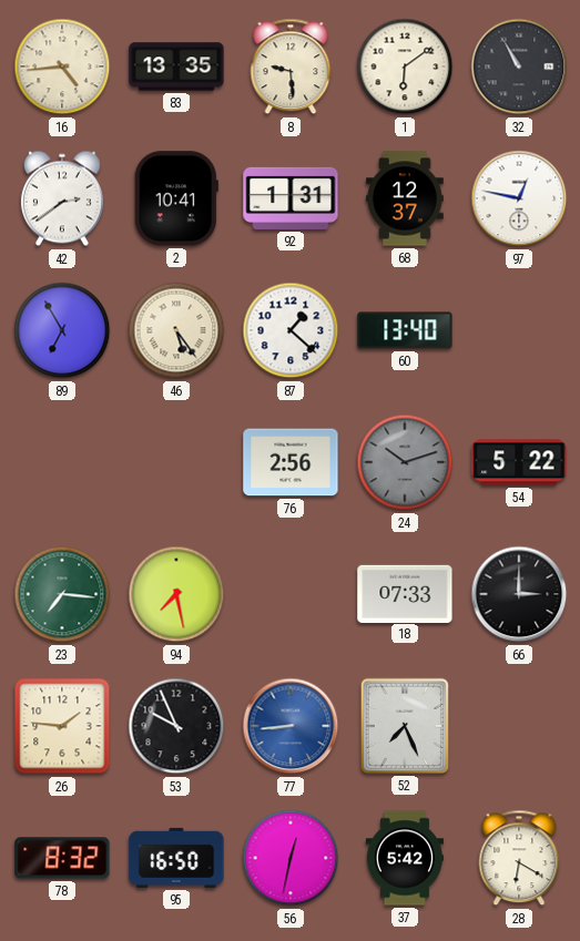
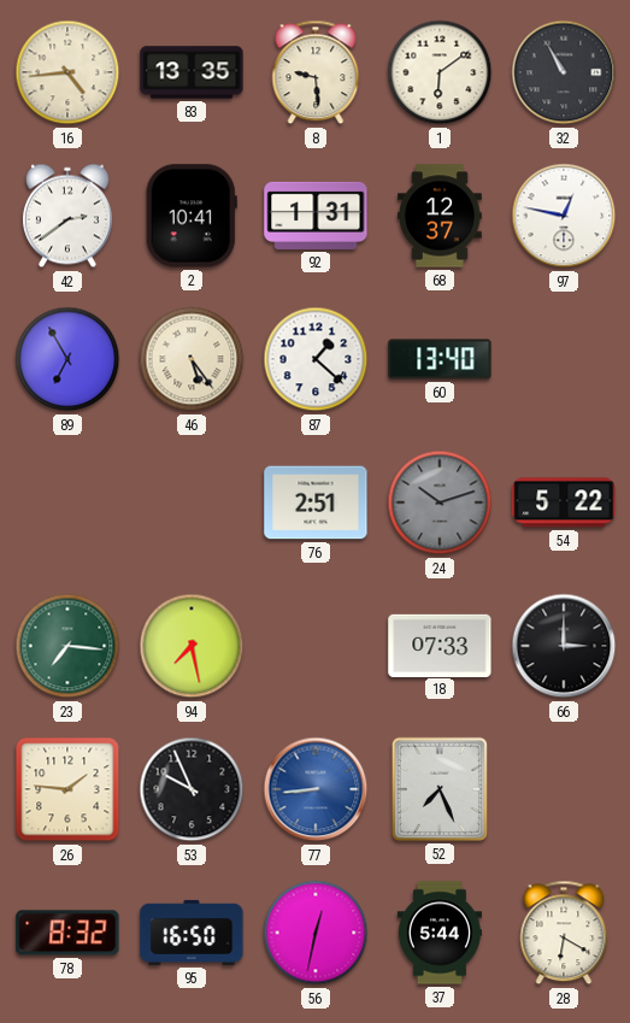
76: 2:56 -> 2:51 (316, 502)
37: 5:42 -> 5:44 (438, 933)
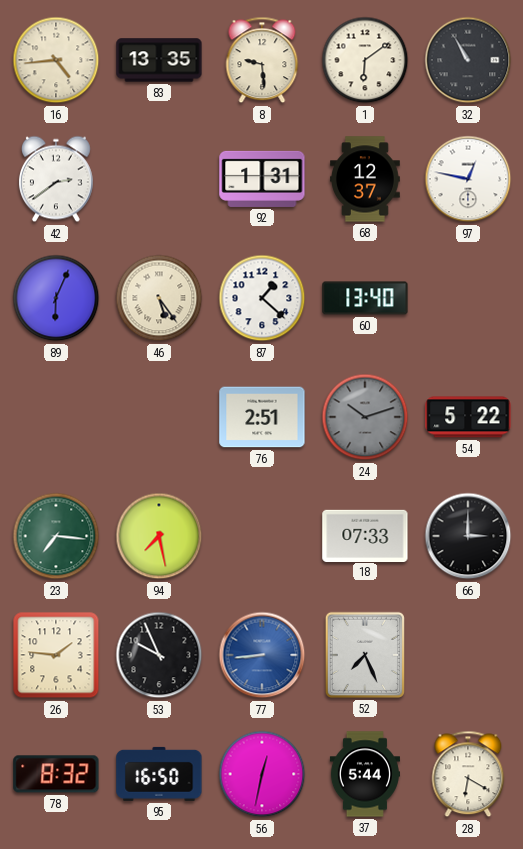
2: 10:41 -> none (192, 216)
89: 6:55 -> 6:04 (56, 298)
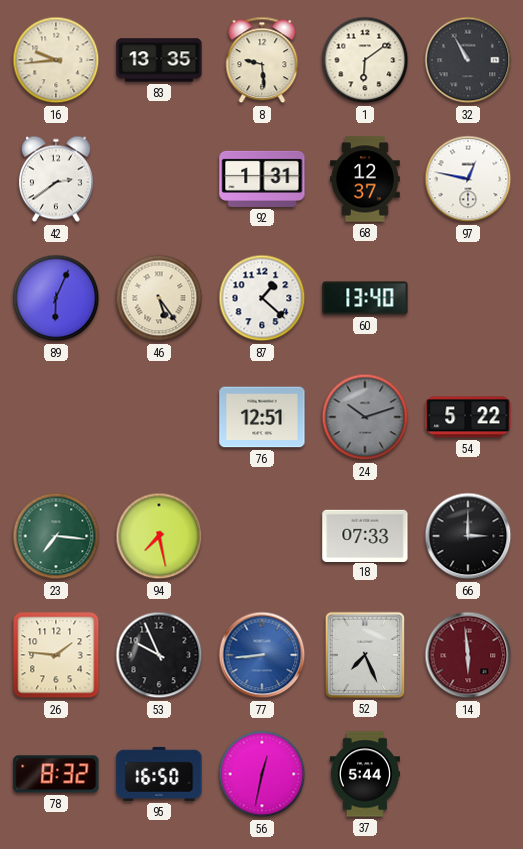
16: 4:44 -> 9:44 (56, 60)
76: 2:51 -> 12:51 (262, 417)
14: none -> 5:59 (468, 655)
28: 6:20 -> none (468, 774)
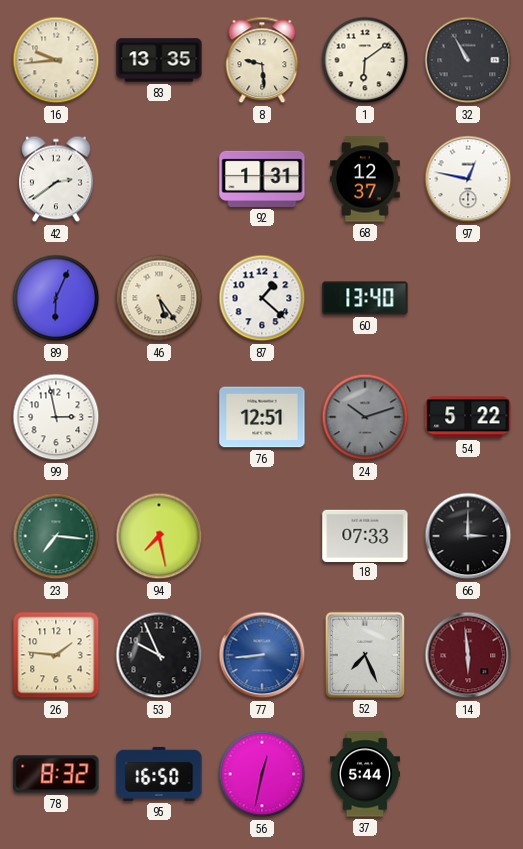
99: none -> 2:58 (56, 417)
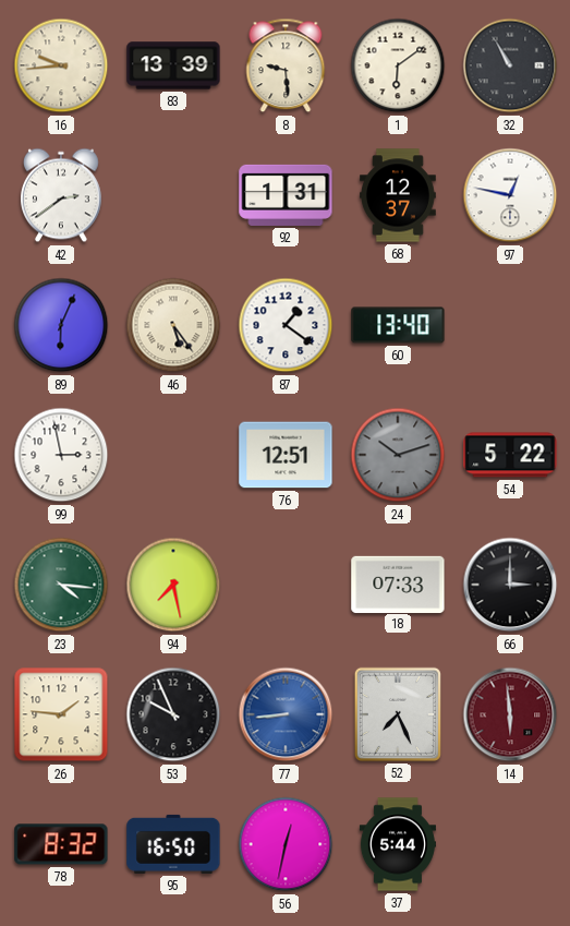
83: 13:35 -> 13:39 (173, 65)
87: 1:22 -> 1:21 (286, 325)
23: 7:16 -> 4:16 (61, 585)
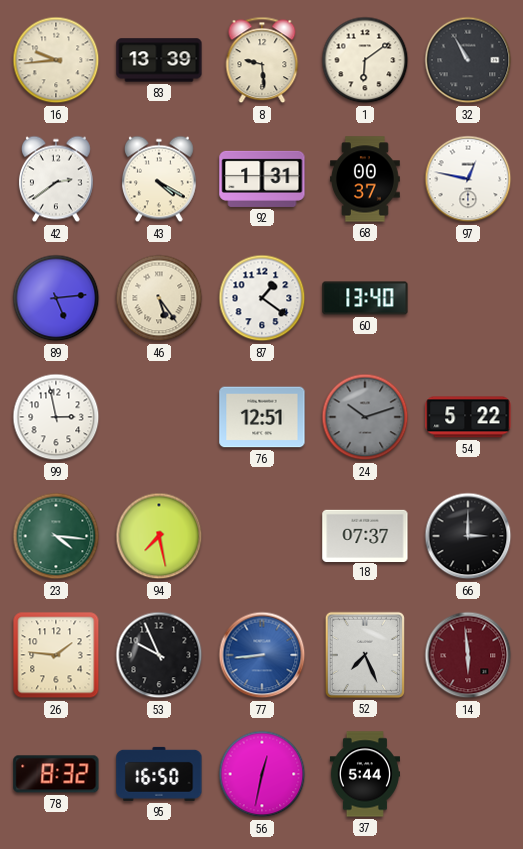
43: none -> 4:20 (159, 179)
68: 12:37 -> 00:37 (365, 179)
89: 6:04 -> 5:14 (56, 298)
18: 07:33 -> 07:37 (365, 535)
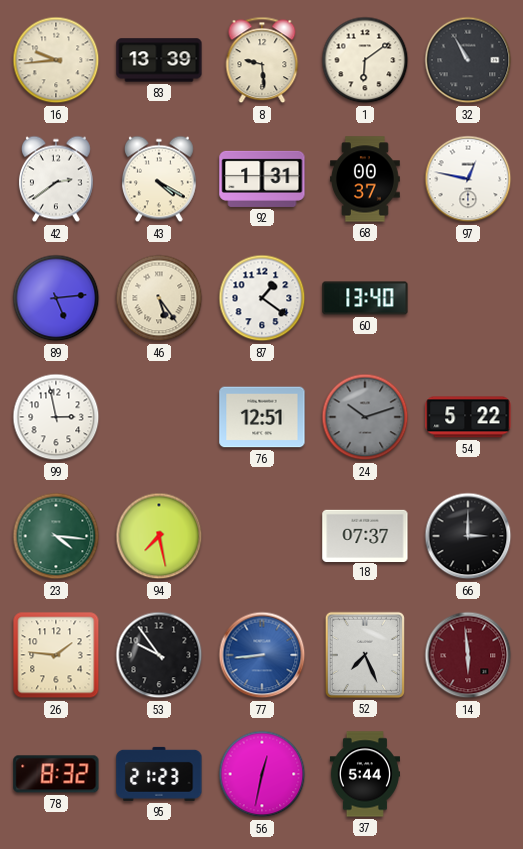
53: 9:56 -> 9:54 (159, 655)
95: 16:50 -> 21:23 (159, 774)
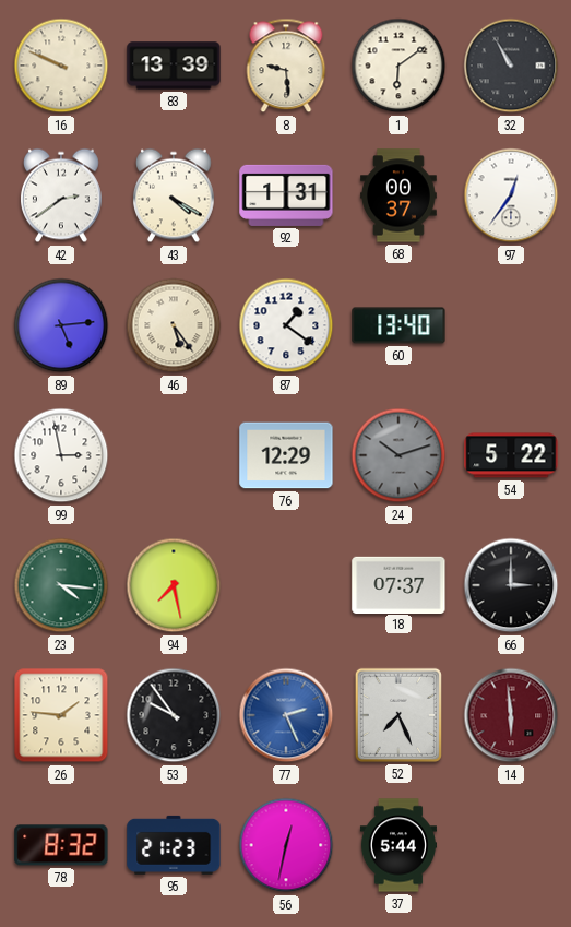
16: 9:44 -> 9:49 (61, 66)
97: 12:47 -> 12:36 (511, 195)
76: 12:51 -> 12:29 (286, 455)
77: 8:44 -> 2:26 (286, 715)
